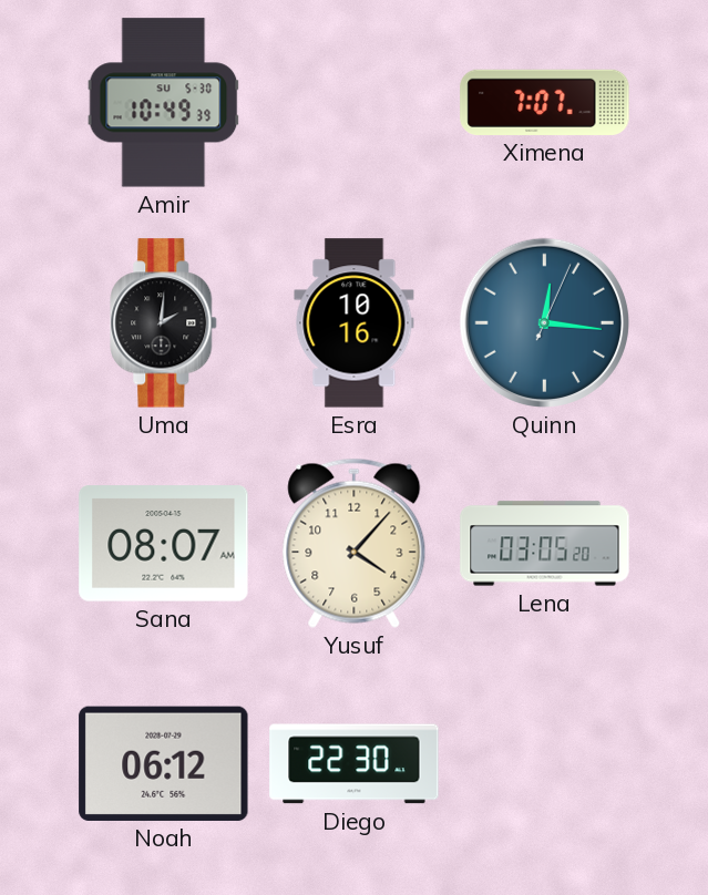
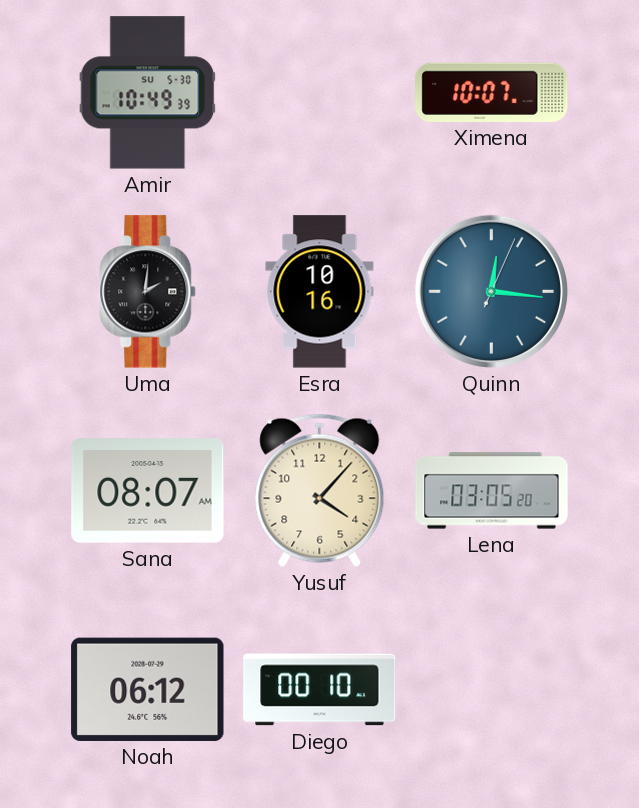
Ximena: 7:07 -> 10:07 (492, 92)
Diego: 22:30 -> 00:10 (320, 690)
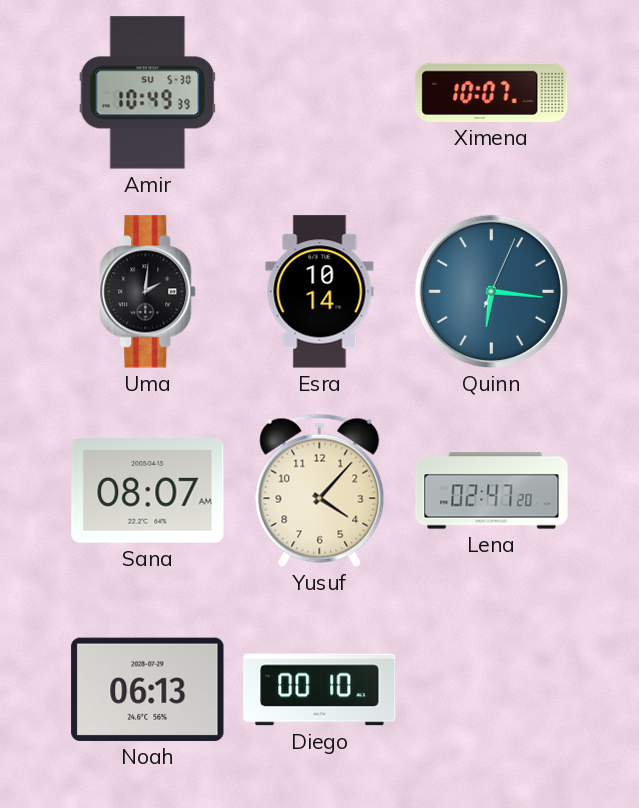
Esra: 10:16 -> 10:14 (320, 292)
Quinn: 12:16 -> 6:16 (491, 291)
Lena: 03:05 -> 02:47 (492, 491)
Noah: 06:12 -> 06:13 (148, 689)
